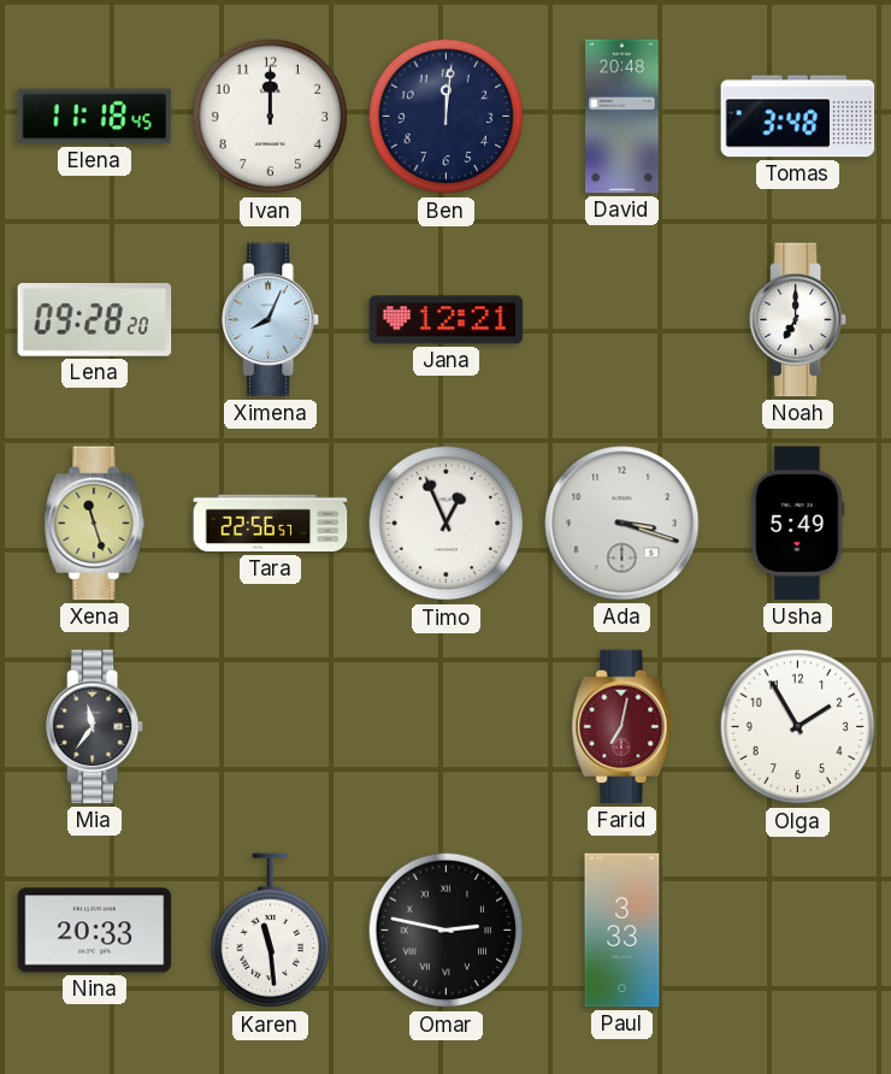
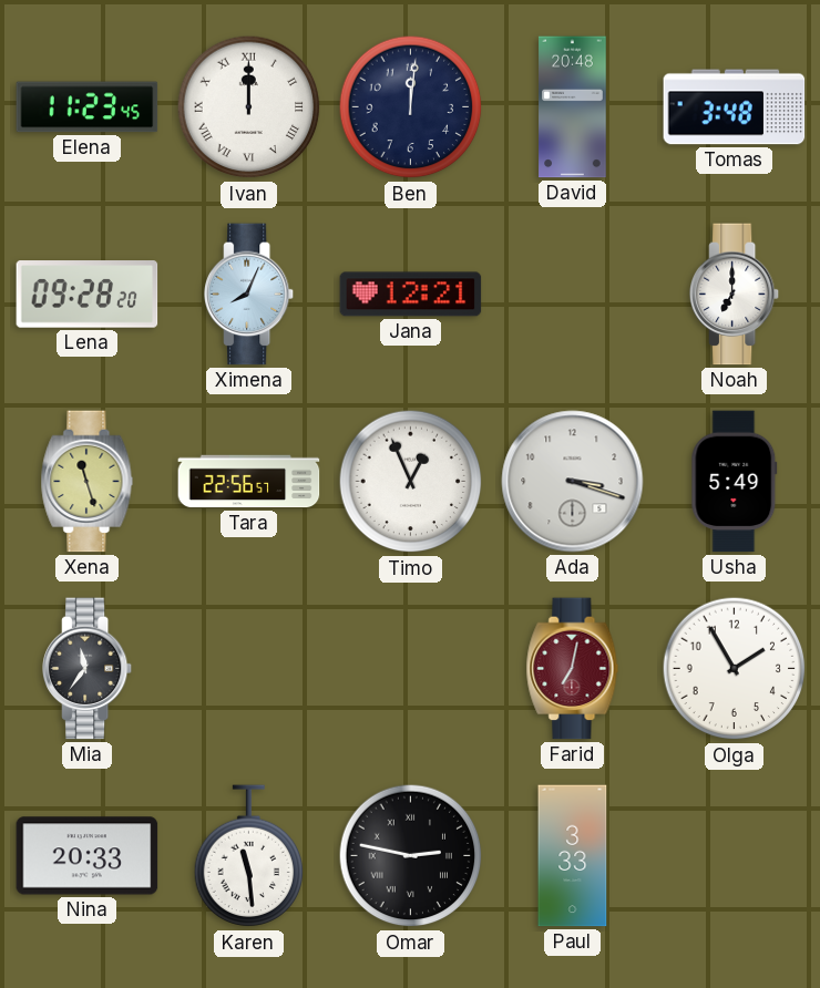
Elena: 11:18 -> 11:23 (88, 107)
Ivan numerals: Arabic -> Roman (249, 107)
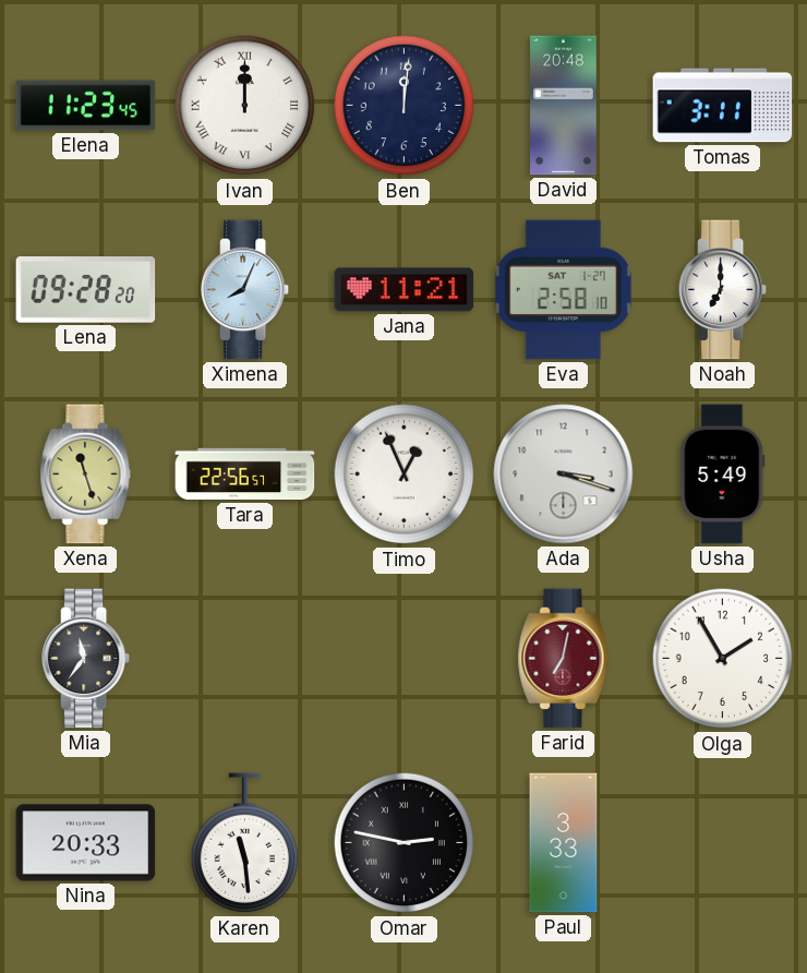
Tomas: 3:48 -> 3:11 (723, 106)
Jana: 12:21 -> 11:21 (405, 290)
Eva: none -> 2:58 (563, 290)
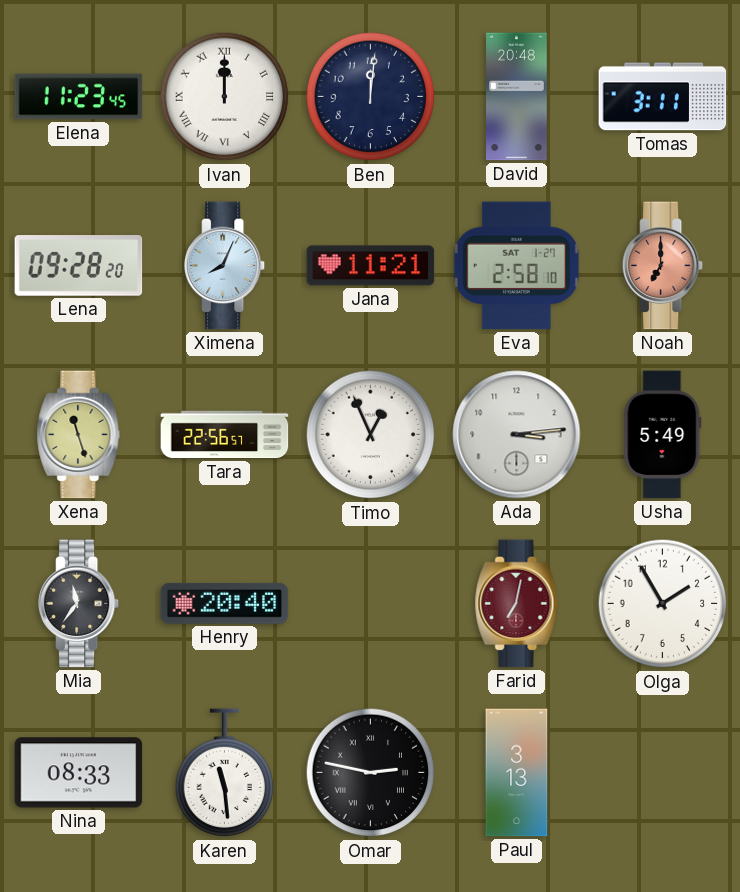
Noah dial: white -> salmon (663, 266)
Ada: 3:18 -> 3:14 (517, 435)
Henry: none -> 20:40 (225, 603)
Nina: 20:33 -> 08:33 (79, 773)
Paul: 3:33 -> 3:13 (517, 773)
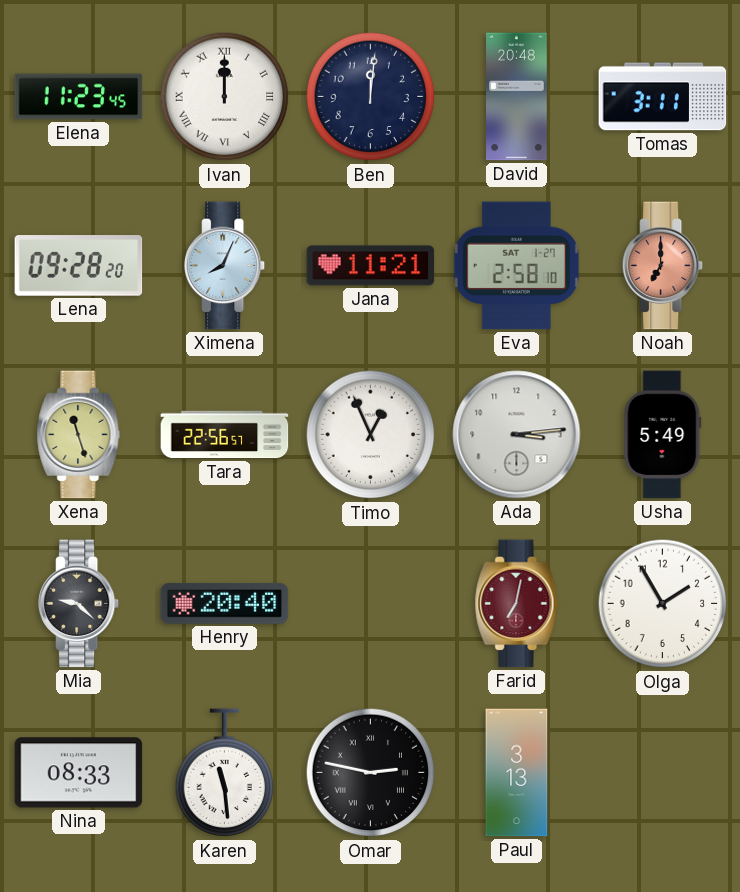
Mia: 11:36 -> 9:22 (79, 604)
